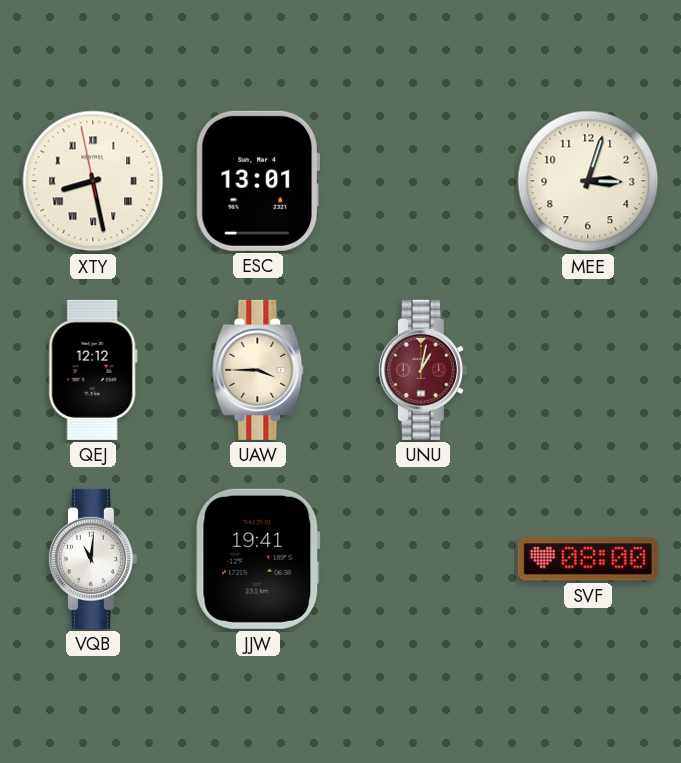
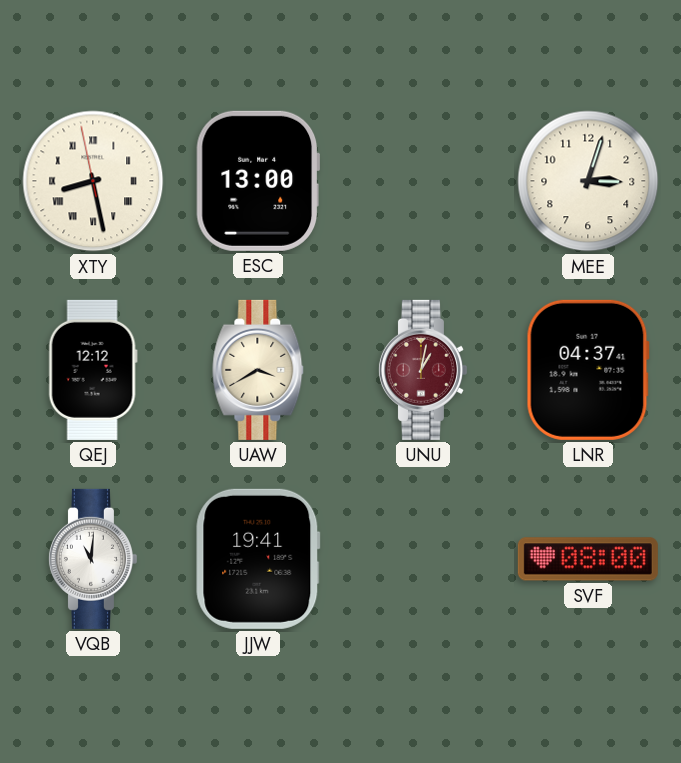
ESC: 13:01 -> 13:00 (257, 181)
UAW: 3:45 -> 3:40 (258, 370)
LNR: none -> 04:37 (588, 370)
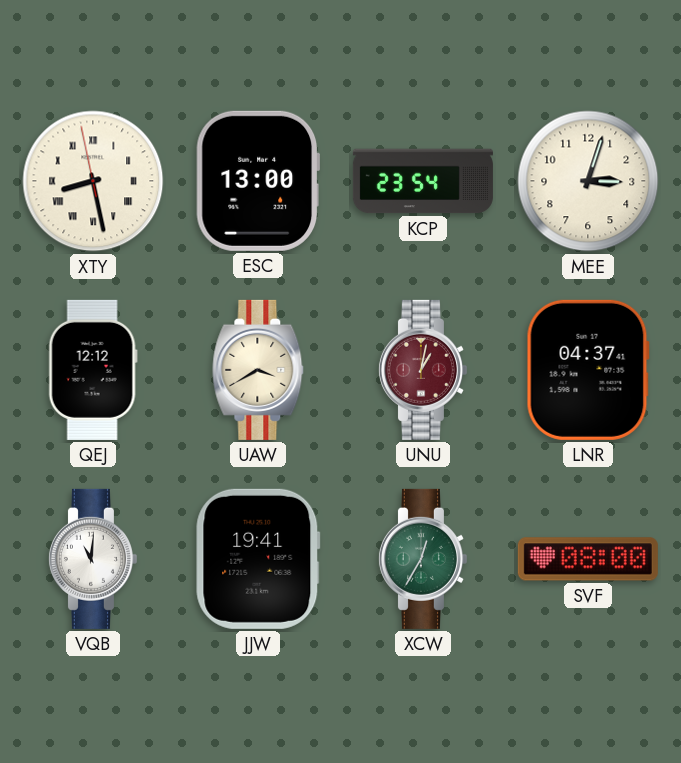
KCP: none -> 23:54 (423, 181)
XCW: none -> 12:35 (422, 559)
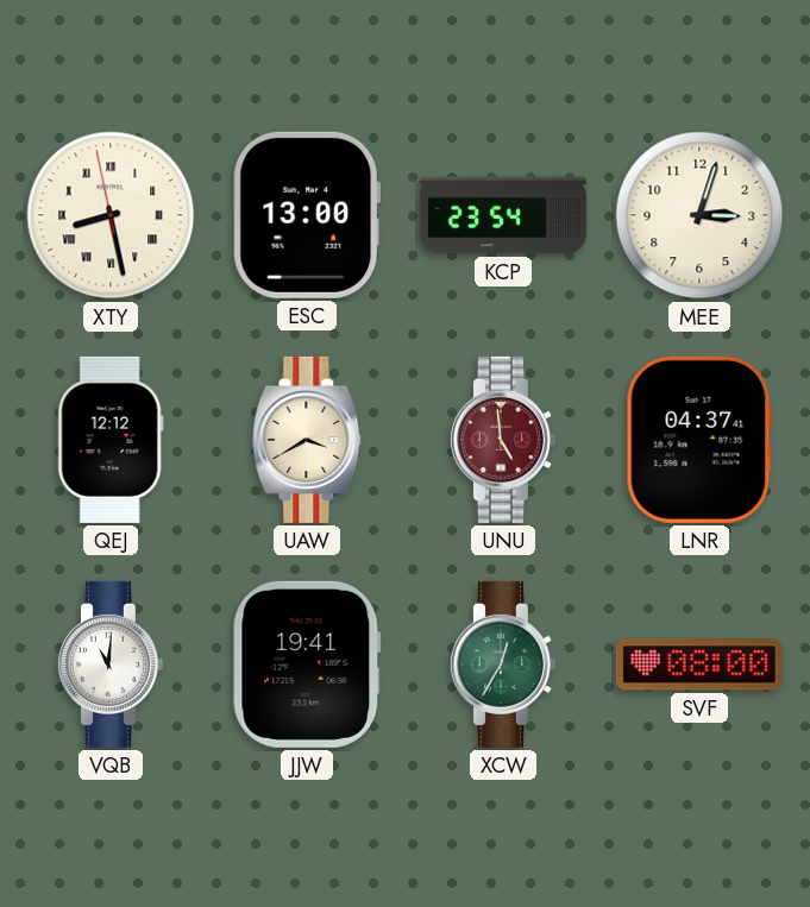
UNU: 1:02 -> 4:59 (502, 440)
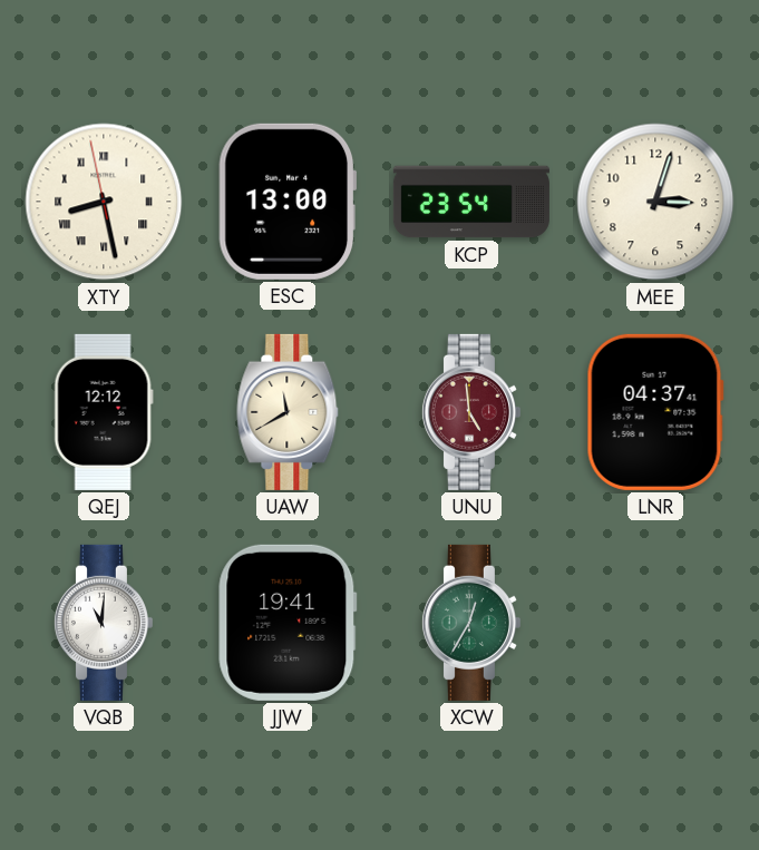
UAW: 3:40 -> 11:40 (288, 412)
SVF: 08:00 -> none (699, 664)
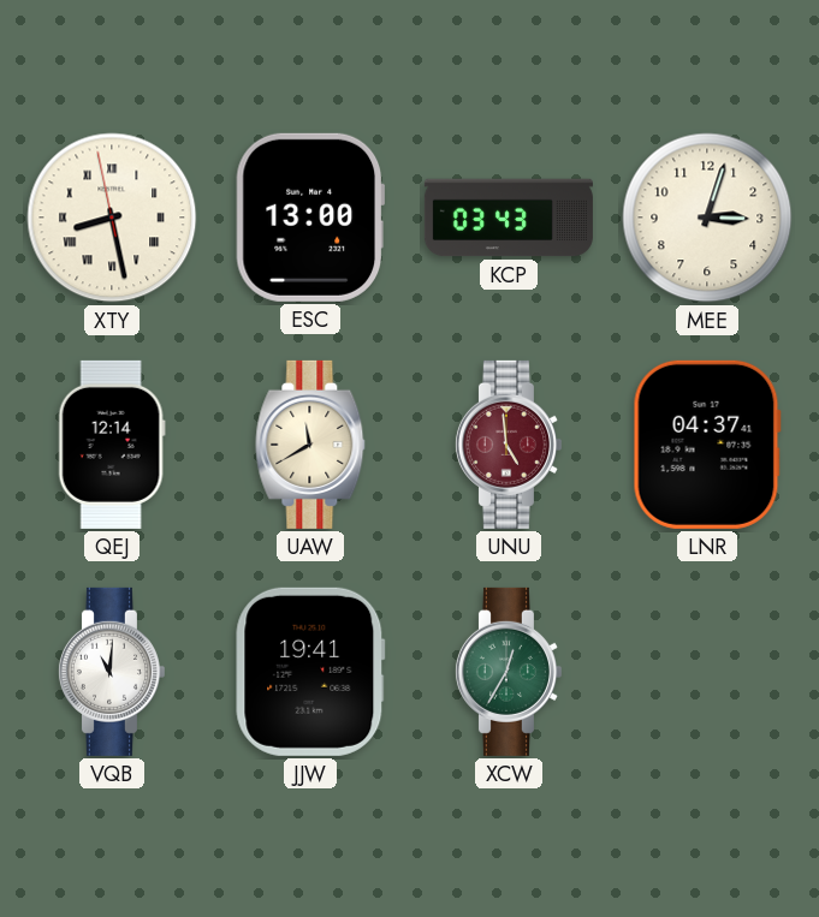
KCP: 23:54 -> 03:43 (509, 218)
QEJ: 12:12 -> 12:14 (112, 445)
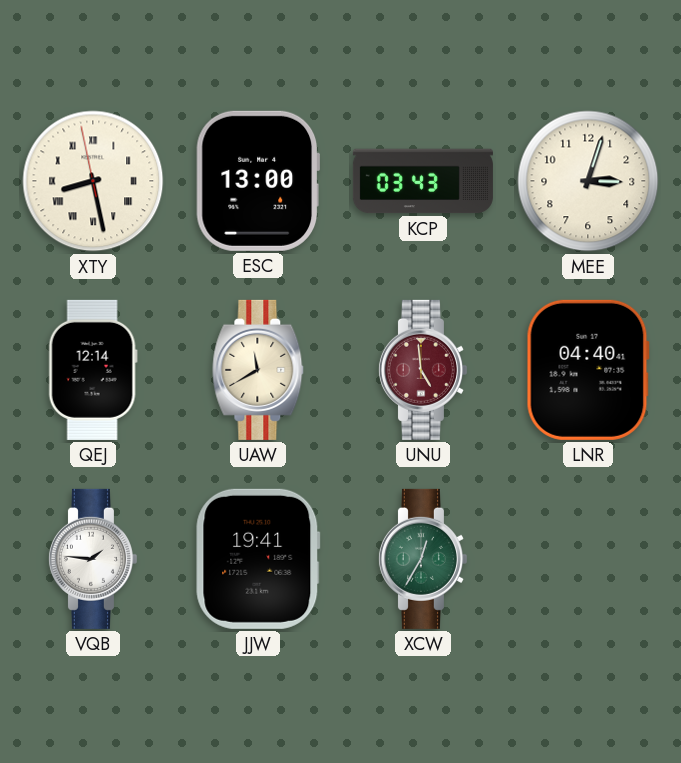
LNR: 04:37 -> 04:40 (588, 370)
VQB: 11:01 -> 1:46 (92, 559)
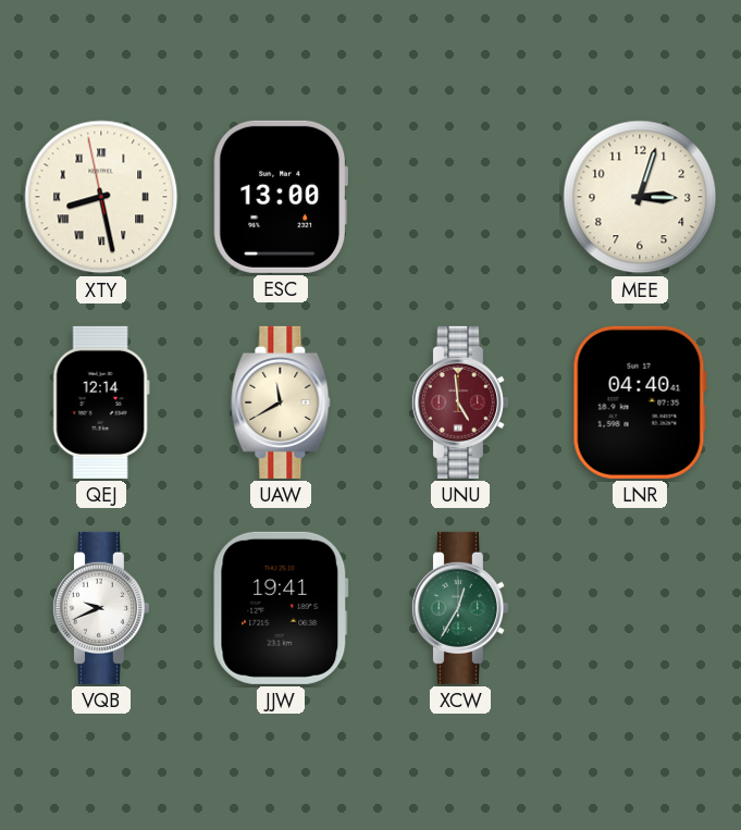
KCP: 03:43 -> none (423, 181)
VQB: 1:46 -> 9:41 (100, 608)
